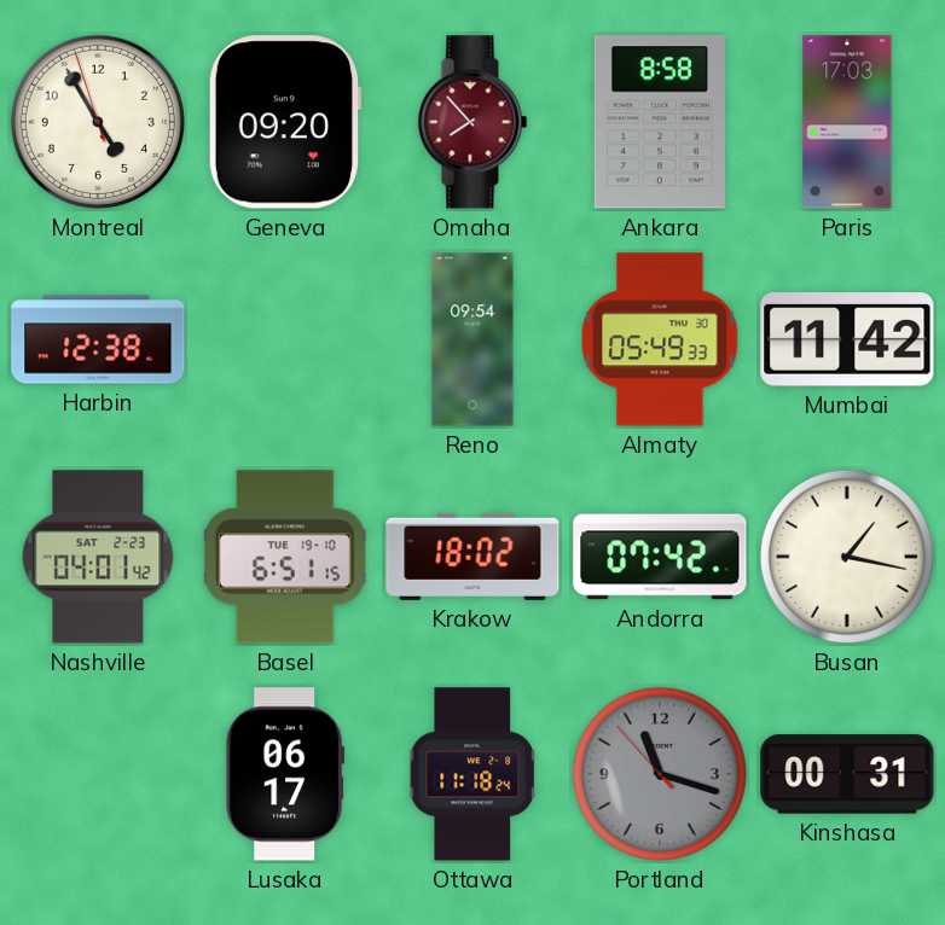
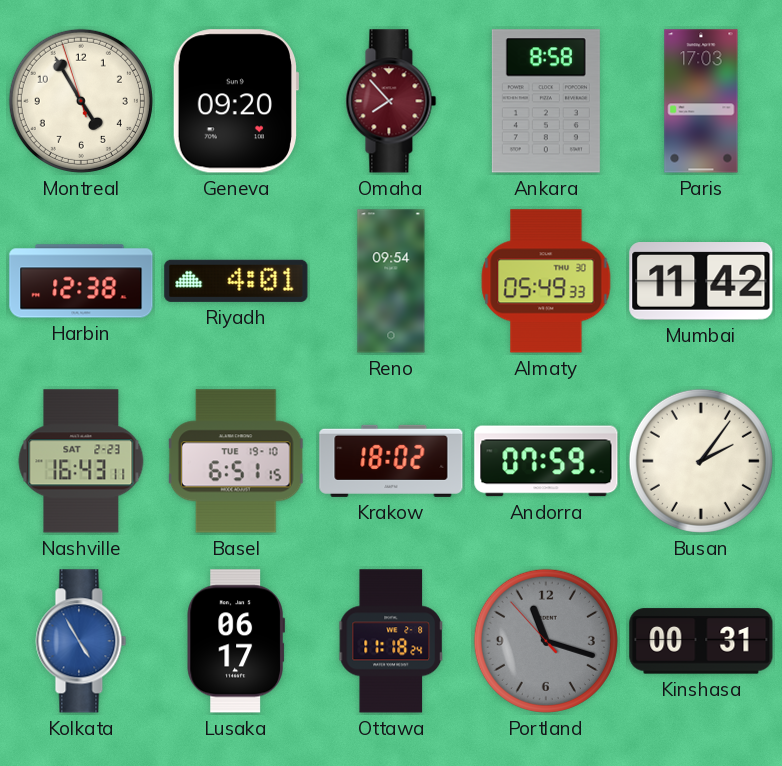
Riyadh: none -> 4:01 (236, 281)
Nashville: 04:01 -> 16:43 (81, 461)
Andorra: 07:42 -> 07:59 (546, 461)
Busan: 1:17 -> 2:06 (701, 461)
Kolkata: none -> 4:55 (81, 641)
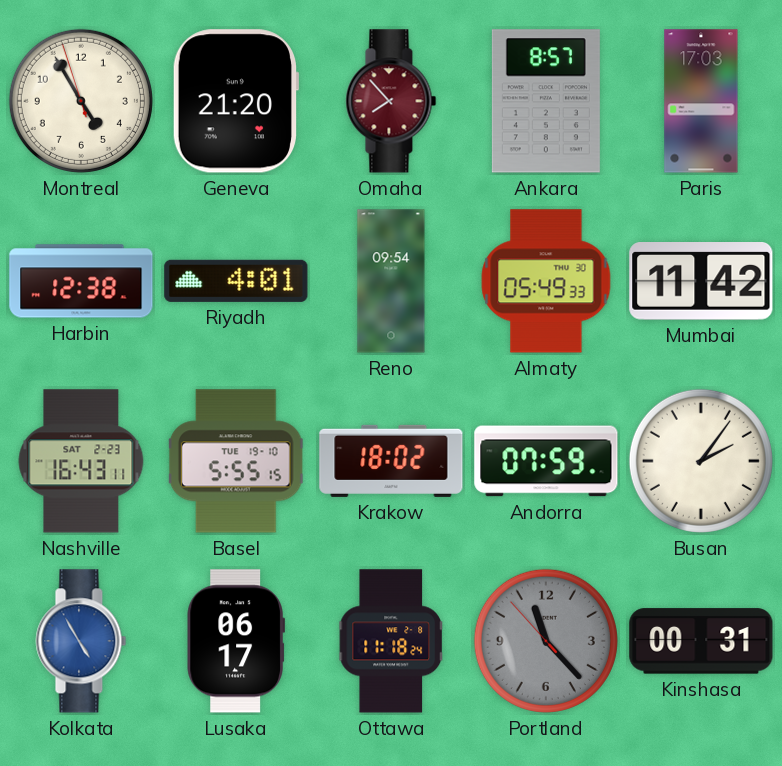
Geneva: 09:20 -> 21:20 (236, 101)
Ankara: 8:58 -> 8:57 (546, 101)
Basel: 6:51 -> 5:55 (236, 461)
Portland: 11:17 -> 11:22 (546, 641)
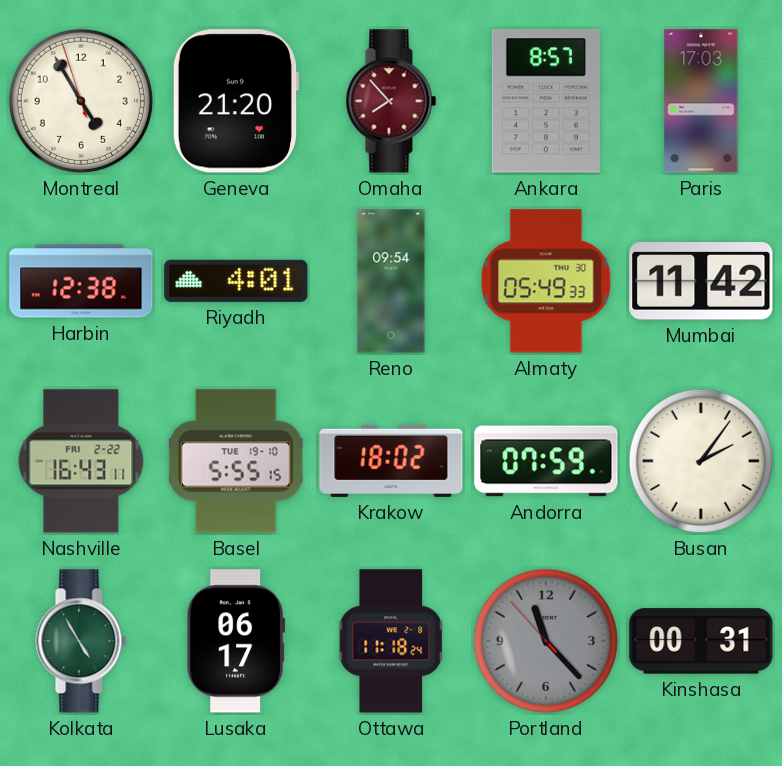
Nashville date: SAT 2-23 -> FRI 2-22 (81, 461)
Kolkata dial: blue -> green (81, 641)
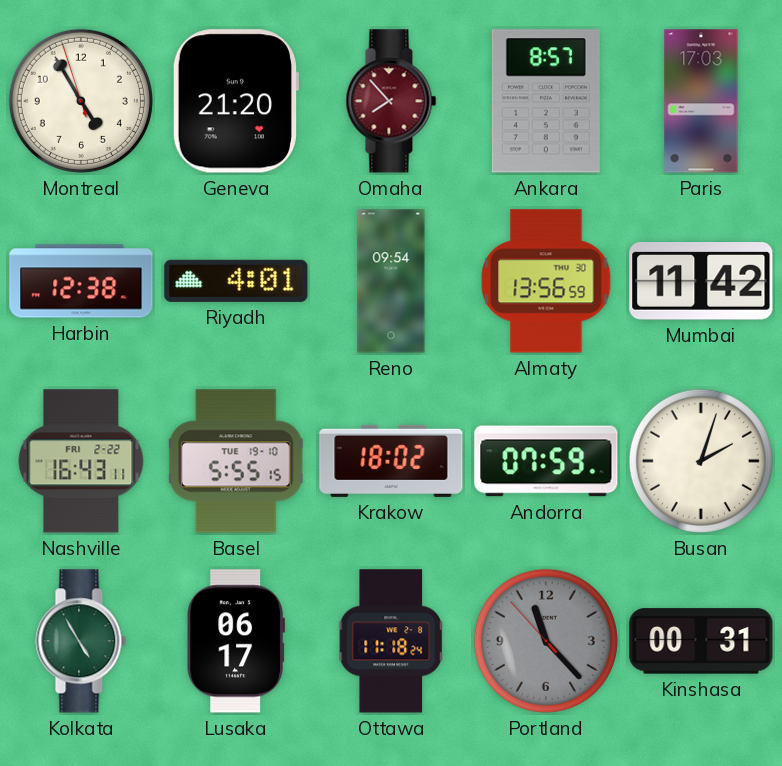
Almaty: 05:49 -> 13:56 (546, 281)
Busan: 2:06 -> 2:03 (701, 461)
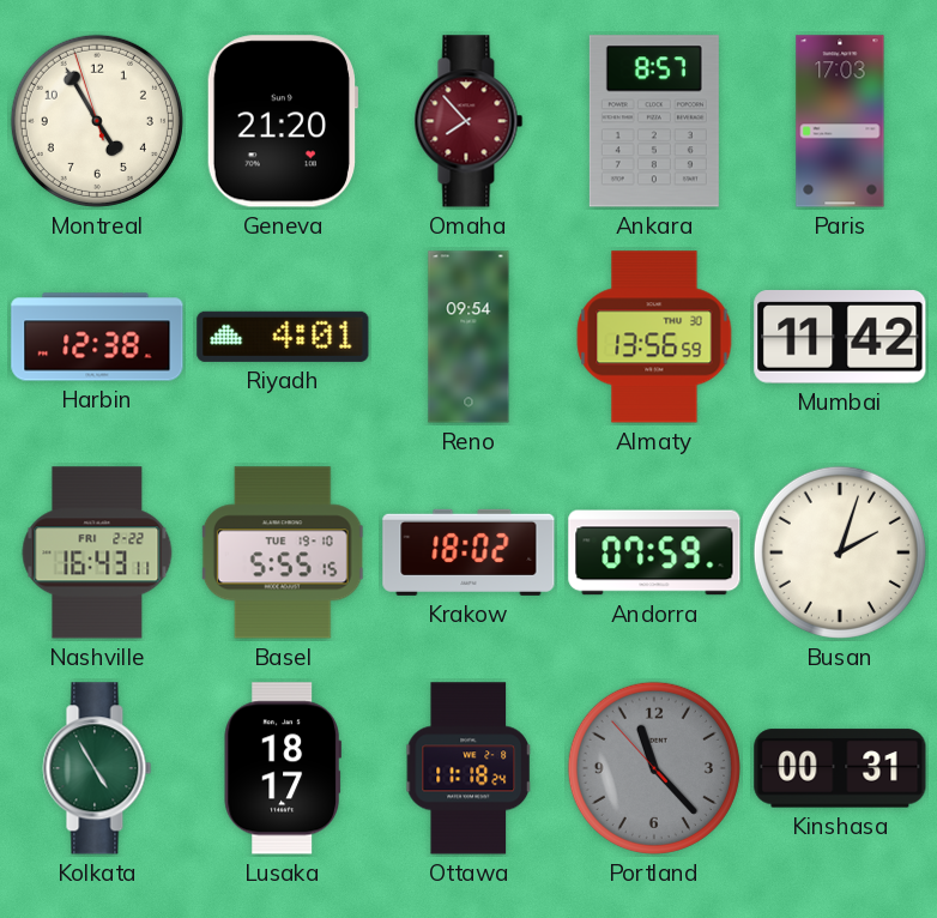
Lusaka: 06:17 -> 18:17 (283, 768)
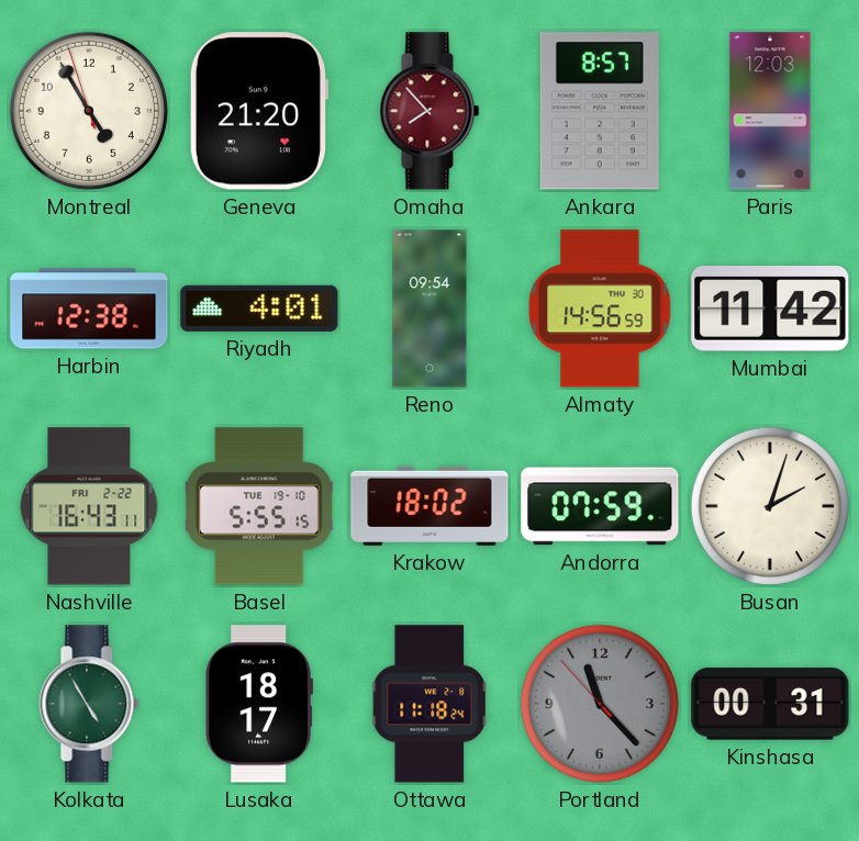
Paris: 17:03 -> 12:03 (770, 111)
Almaty: 13:56 -> 14:56 (600, 309)
